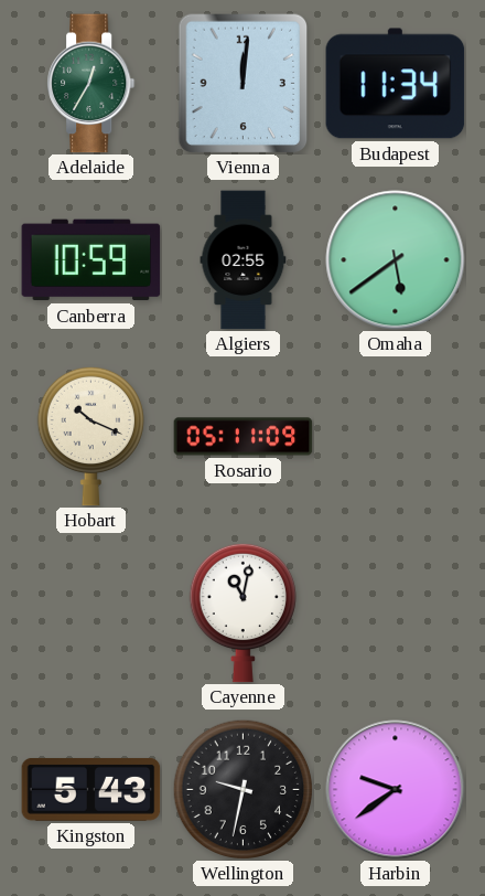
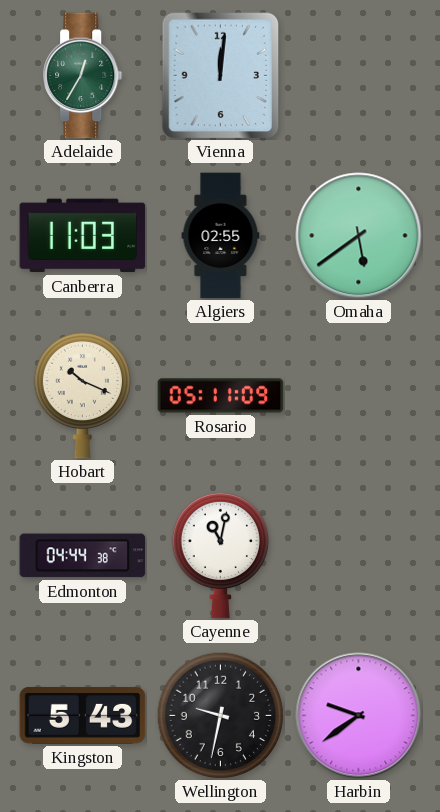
Budapest: 11:34 -> none (396, 84)
Canberra: 10:59 -> 11:03 (83, 236)
Edmonton: none -> 04:44 (83, 556)
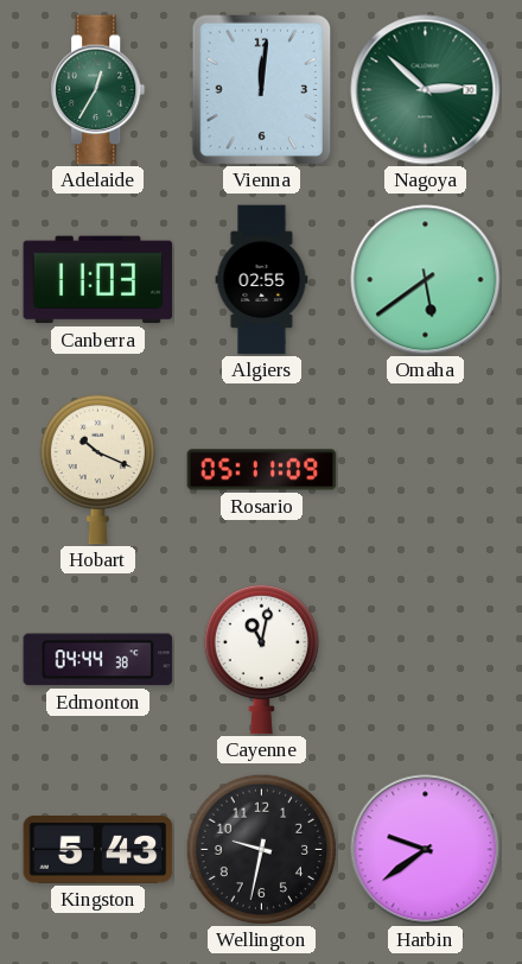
Nagoya: none -> 2:52 (426, 90)
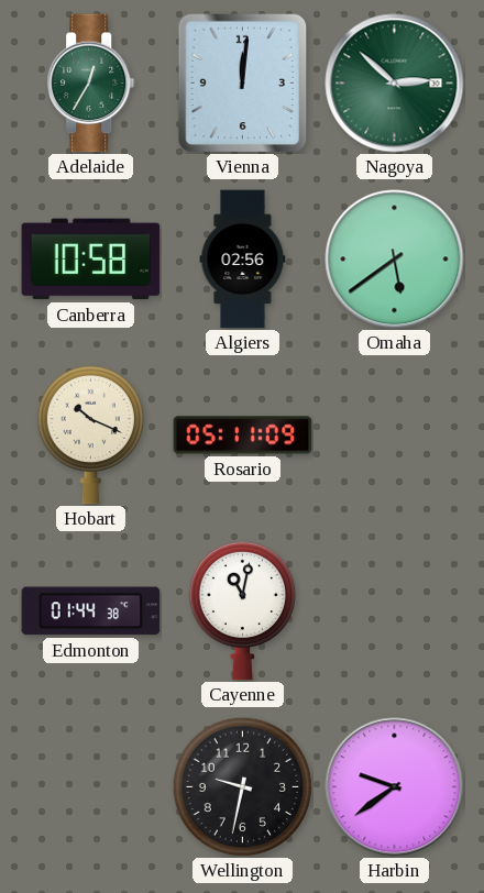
Canberra: 11:03 -> 10:58 (91, 260)
Algiers: 02:55 -> 02:56 (243, 260)
Edmonton: 04:44 -> 01:44 (91, 611)
Kingston: 5:43 -> none (98, 849)
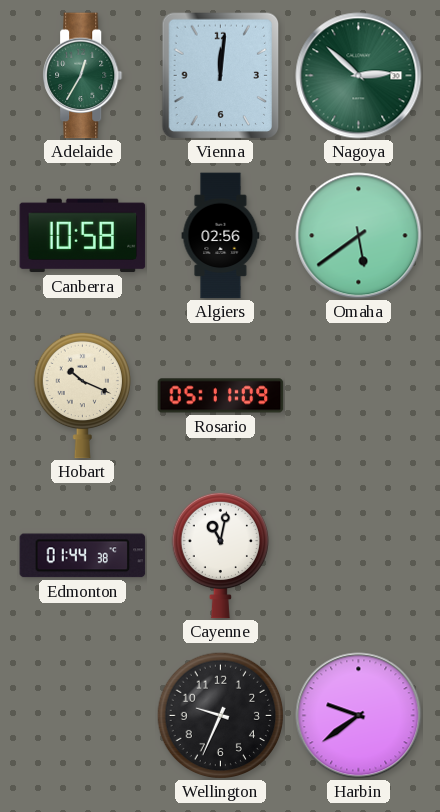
Wellington: 9:32 -> 9:34 (220, 715)
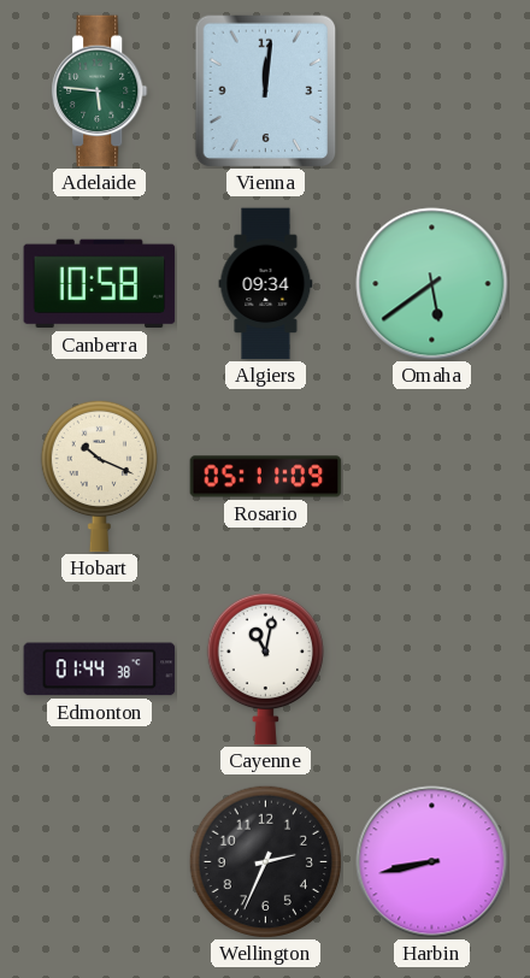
Adelaide: 12:35 -> 5:46 (100, 92)
Nagoya: 2:52 -> none (359, 76)
Algiers: 02:56 -> 09:34 (266, 284)
Wellington: 9:34 -> 2:34 (265, 861)
Harbin: 9:39 -> 8:43 (432, 862)
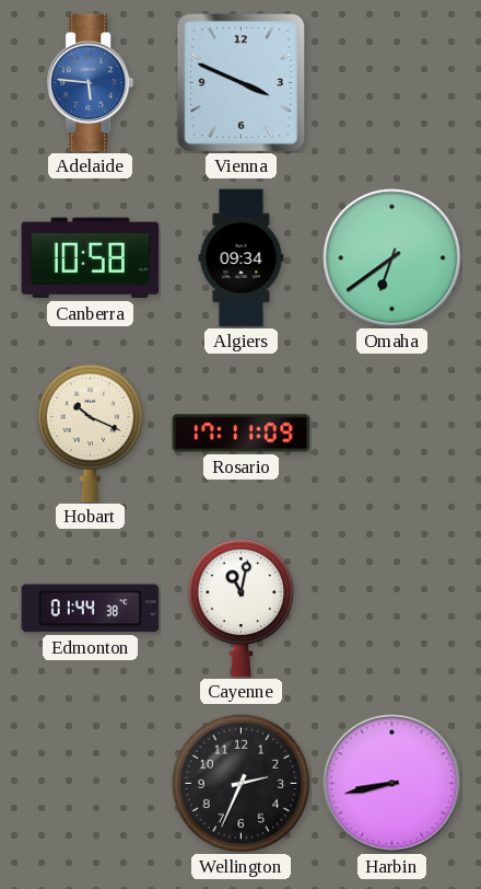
Adelaide dial: green -> blue (91, 83)
Vienna: 12:01 -> 3:49 (242, 82)
Omaha: 5:39 -> 6:39 (392, 258)
Rosario: 05:11 -> 17:11 (242, 434)
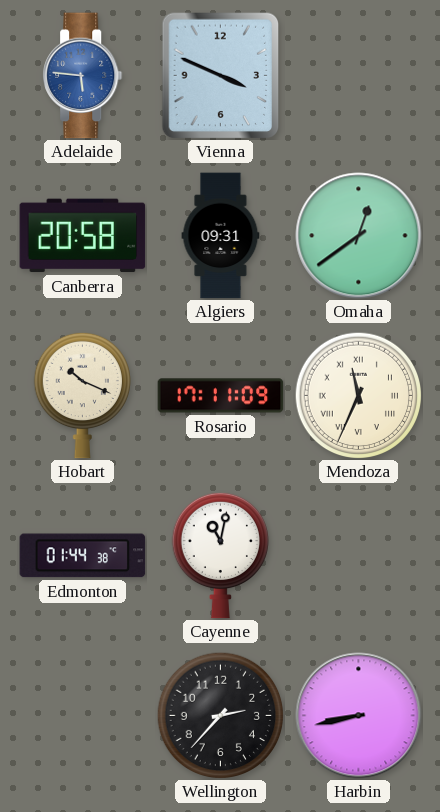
Canberra: 10:58 -> 20:58 (83, 236)
Algiers: 09:34 -> 09:31 (221, 236)
Omaha: 6:39 -> 12:39 (359, 236)
Mendoza: none -> 11:34 (358, 395)
Wellington: 2:34 -> 2:37 (220, 715)
